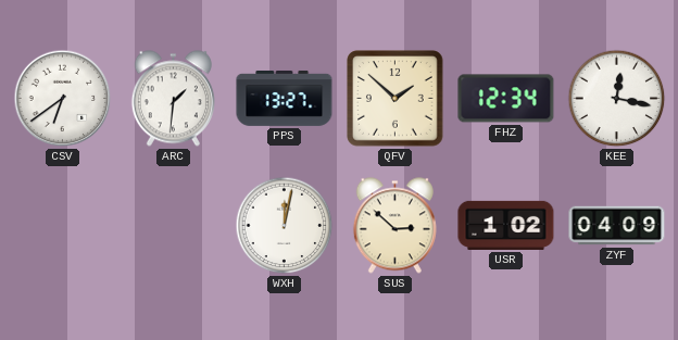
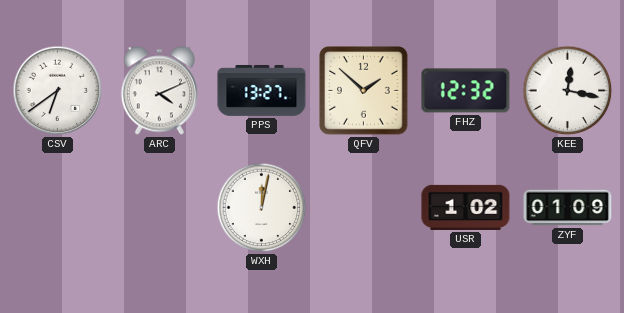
ARC: 1:31 -> 4:11 (159, 91)
FHZ: 12:34 -> 12:32 (466, 91)
SUS: 2:52 -> none (394, 226)
ZYF: 04:09 -> 01:09 (568, 208)
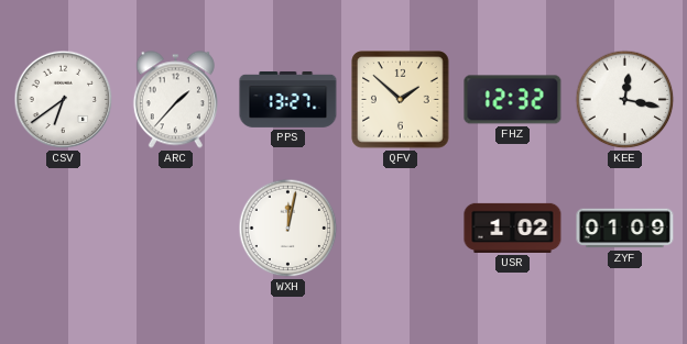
ARC: 4:11 -> 1:37 (175, 100)
